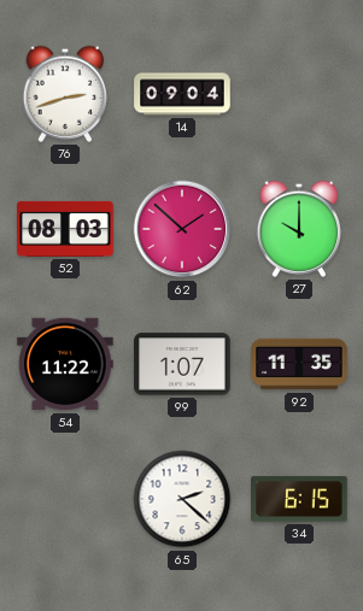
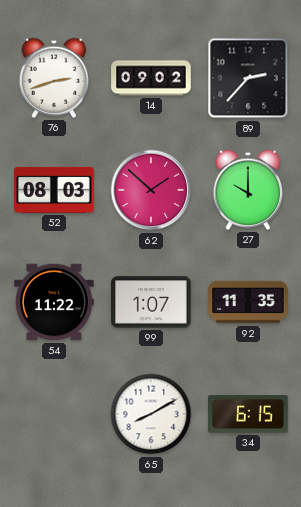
14: 09:04 -> 09:02 (151, 78)
89: none -> 2:37 (248, 78)
65: 2:22 -> 8:10 (151, 414)
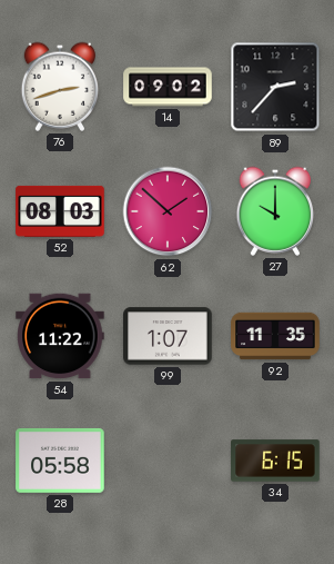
28: none -> 05:58 (60, 461)
65: 8:10 -> none (151, 414)
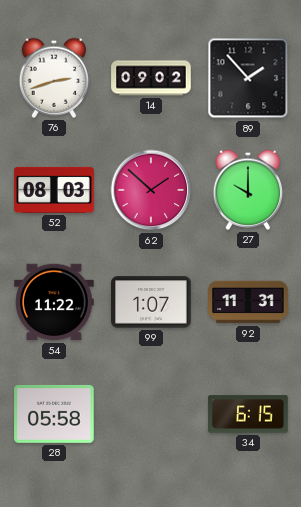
89: 2:37 -> 1:53 (248, 78)
92: 11:35 -> 11:31 (248, 302)
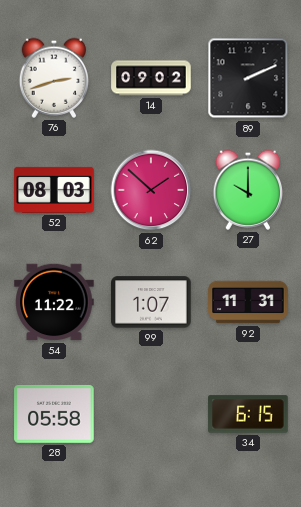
89: 1:53 -> 2:11 (248, 78)
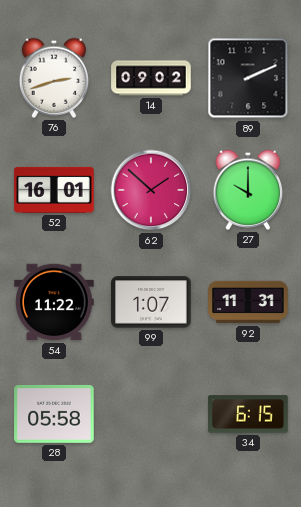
52: 08:03 -> 16:01 (54, 190)
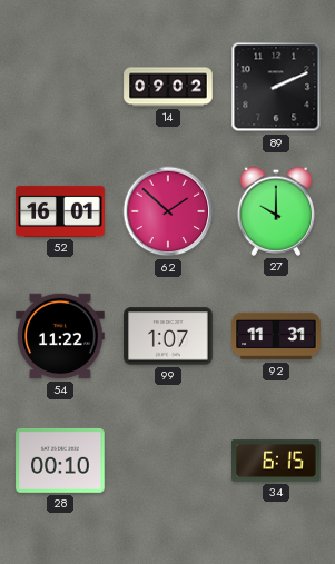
76: 2:42 -> none (54, 78)
28: 05:58 -> 00:10 (60, 461)
